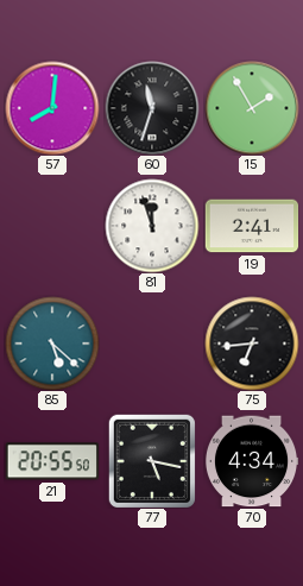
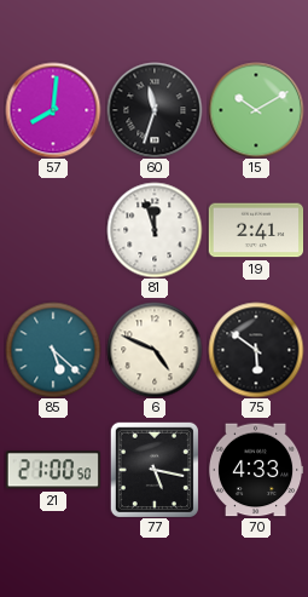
15: 1:55 -> 10:10 (256, 110)
6: none -> 4:49 (155, 350)
75: 6:44 -> 5:51 (256, 350)
21: 20:55 -> 21:00 (52, 470)
70: 4:34 -> 4:33 (256, 470)
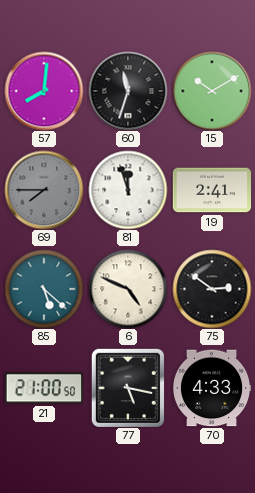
69: none -> 7:45 (44, 190)
75: 5:51 -> 2:51 (212, 289)
